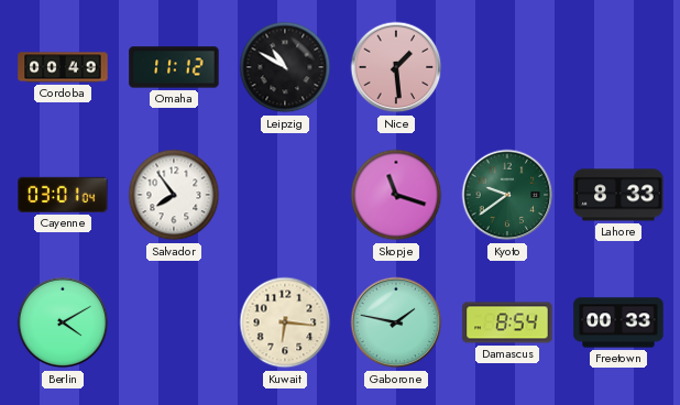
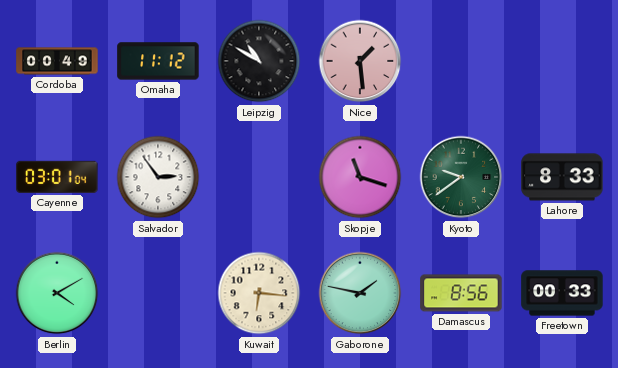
Salvador: 7:54 -> 2:54 (158, 177)
Damascus: 8:54 -> 8:56 (461, 293)
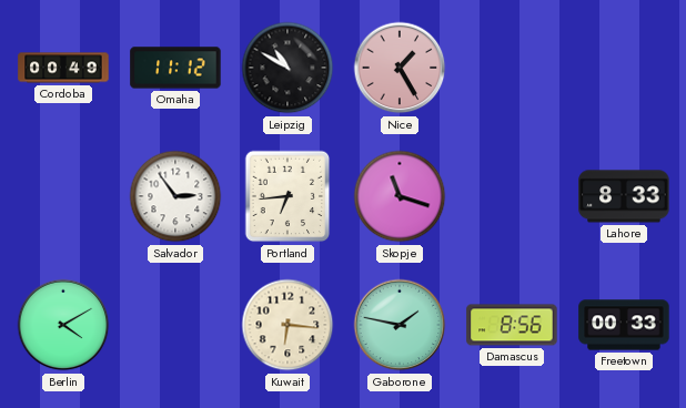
Nice: 1:29 -> 1:25 (400, 68)
Cayenne: 03:01 -> none (57, 177)
Portland: none -> 6:44 (287, 196)
Kyoto: 9:39 -> none (461, 177)
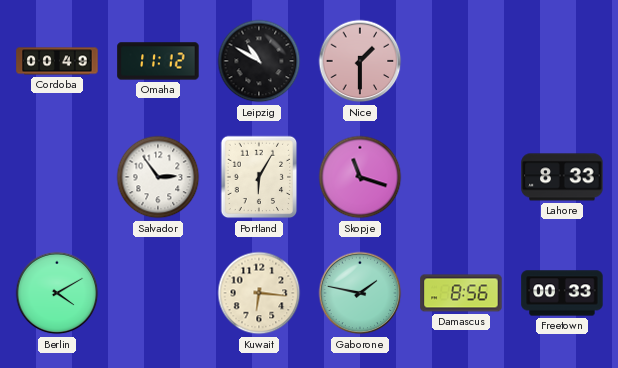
Nice: 1:25 -> 1:30 (360, 61)
Portland: 6:44 -> 6:05 (259, 177)
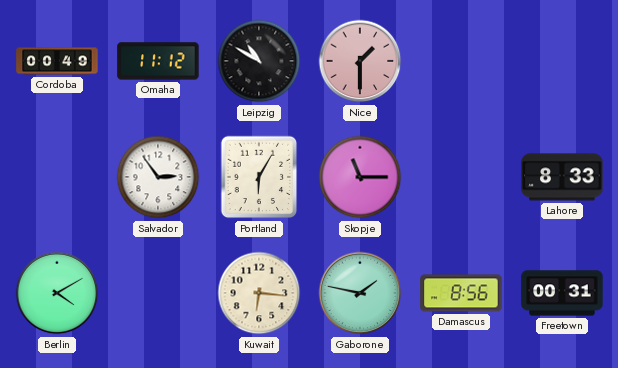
Skopje: 11:18 -> 11:15 (360, 177)
Freetown: 00:33 -> 00:31 (562, 293)
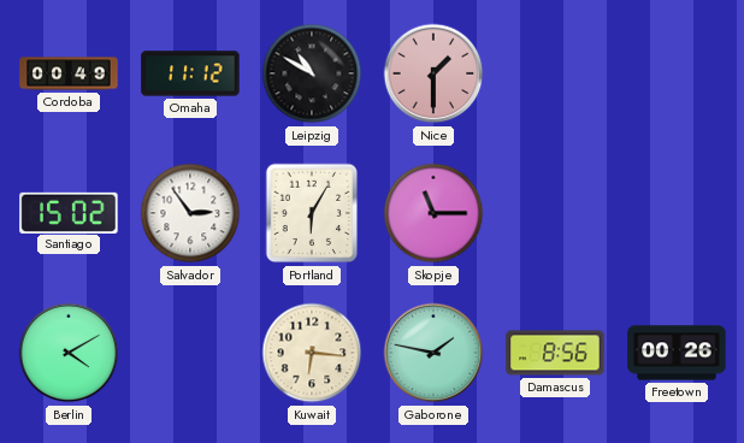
Santiago: none -> 15:02 (69, 212)
Lahore: 8:33 -> none (562, 177)
Freetown: 00:31 -> 00:26 (677, 353)
